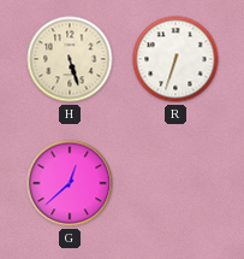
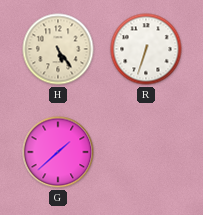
H: 5:27 -> 5:24 (58, 49)
G: 12:38 -> 1:38 (58, 152)
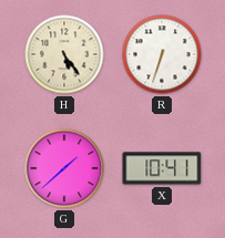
X: none -> 10:41 (162, 168)
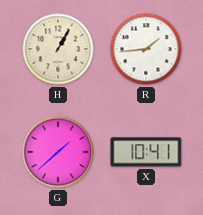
H: 5:24 -> 1:05 (58, 49)
R: 6:33 -> 1:44 (146, 49)
